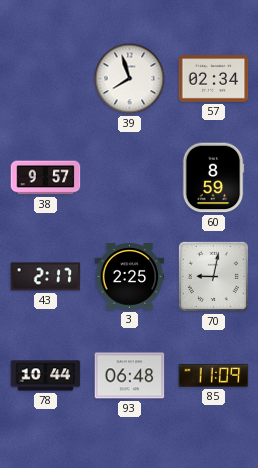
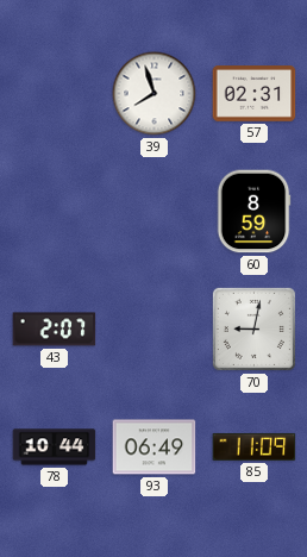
57: 02:34 -> 02:31 (255, 94)
38: 9:57 -> none (46, 178)
43: 2:17 -> 2:07 (55, 330)
3: 2:25 -> none (130, 277)
93: 06:48 -> 06:49 (155, 448)
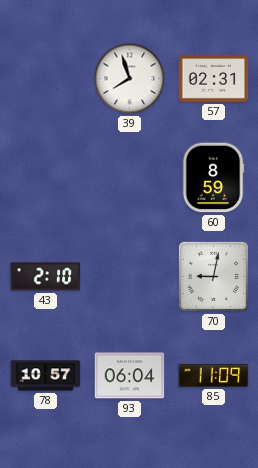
43: 2:07 -> 2:10 (46, 277)
78: 10:44 -> 10:57 (46, 376)
93: 06:49 -> 06:04 (130, 376)
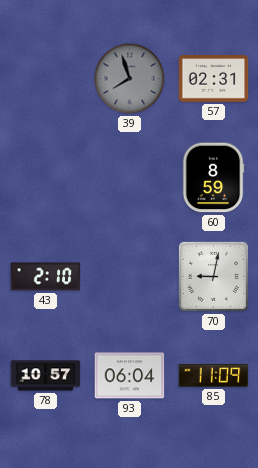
39 dial: white -> grey (130, 79)
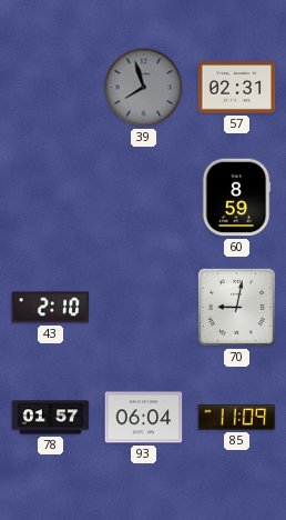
78: 10:57 -> 01:57 (51, 418)
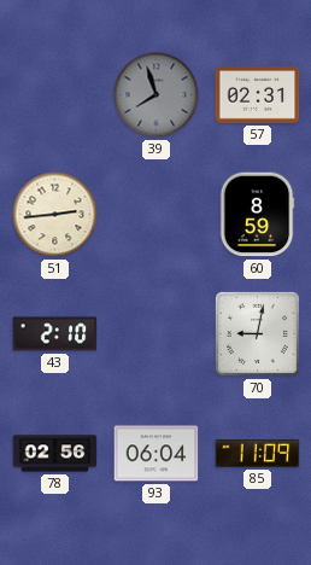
51: none -> 2:44 (55, 215)
78: 01:57 -> 02:56 (55, 454)
